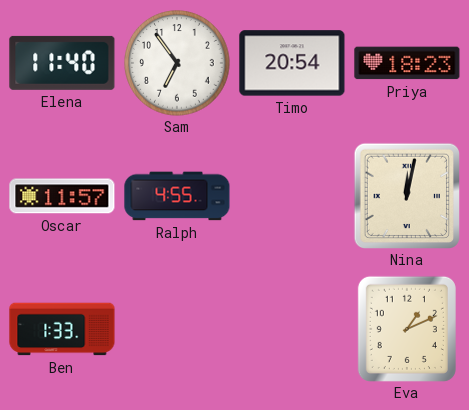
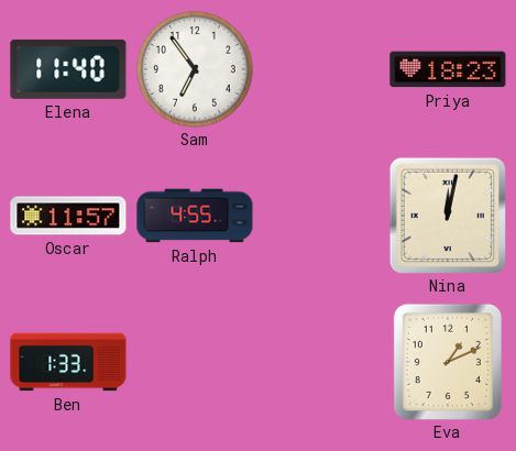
Timo: 20:54 -> none (292, 63)
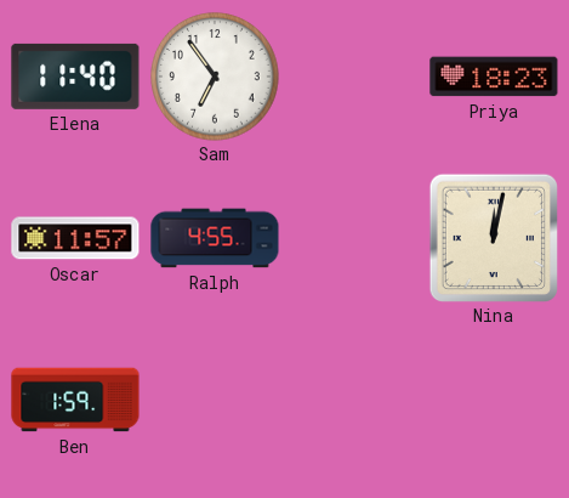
Ben: 1:33 -> 1:59 (75, 400)
Eva: 1:11 -> none (448, 362)
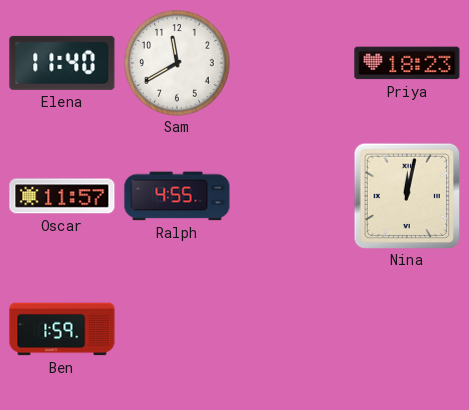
Sam: 6:54 -> 11:40 (177, 63)
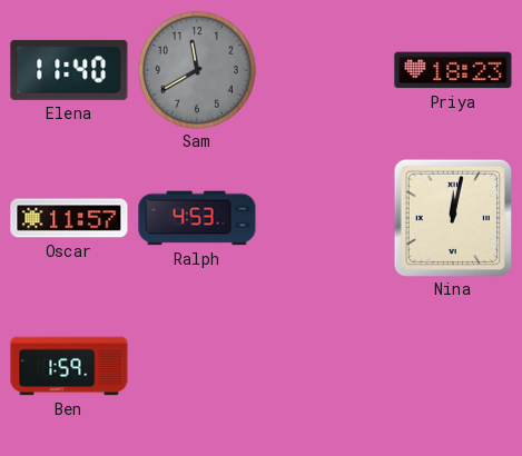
Sam dial: white -> grey (197, 70)
Ralph: 4:55 -> 4:53 (197, 218)
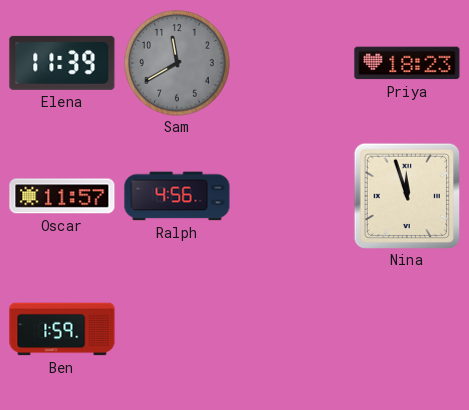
Elena: 11:40 -> 11:39 (62, 63)
Ralph: 4:53 -> 4:56 (177, 196)
Nina: 12:02 -> 11:57 (406, 195)
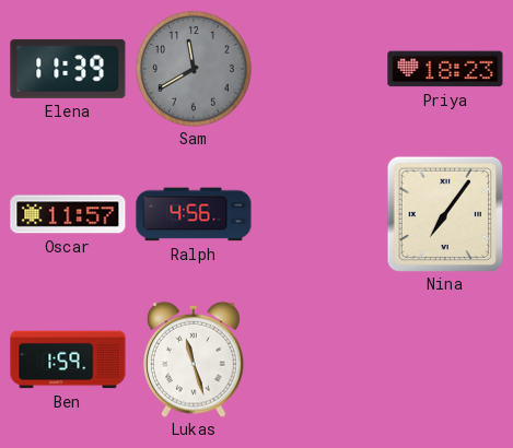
Nina: 11:57 -> 7:06 (444, 213)
Lukas: none -> 11:27 (194, 359)
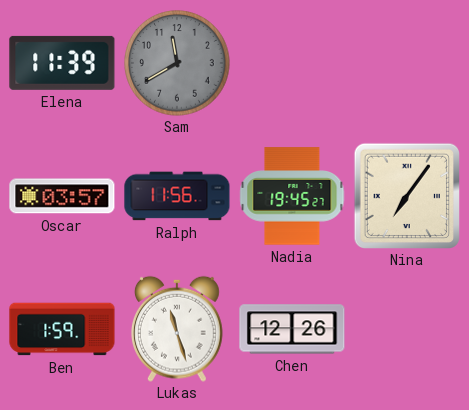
Priya: 18:23 -> none (445, 69)
Oscar: 11:57 -> 03:57 (62, 196)
Ralph: 4:56 -> 11:56 (177, 196)
Nadia: none -> 19:45 (292, 196)
Chen: none -> 12:26 (292, 329)
